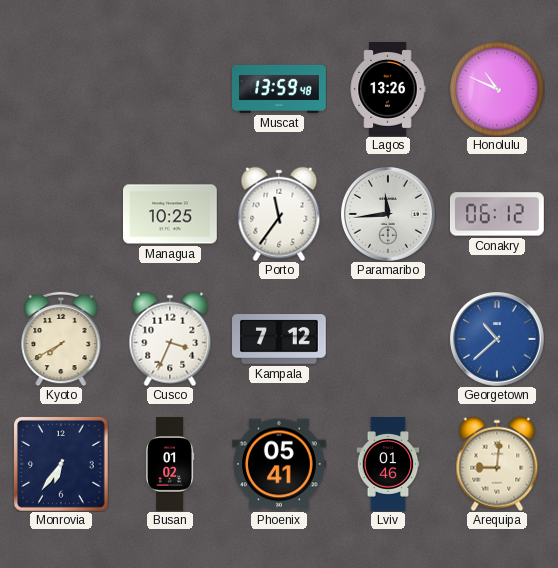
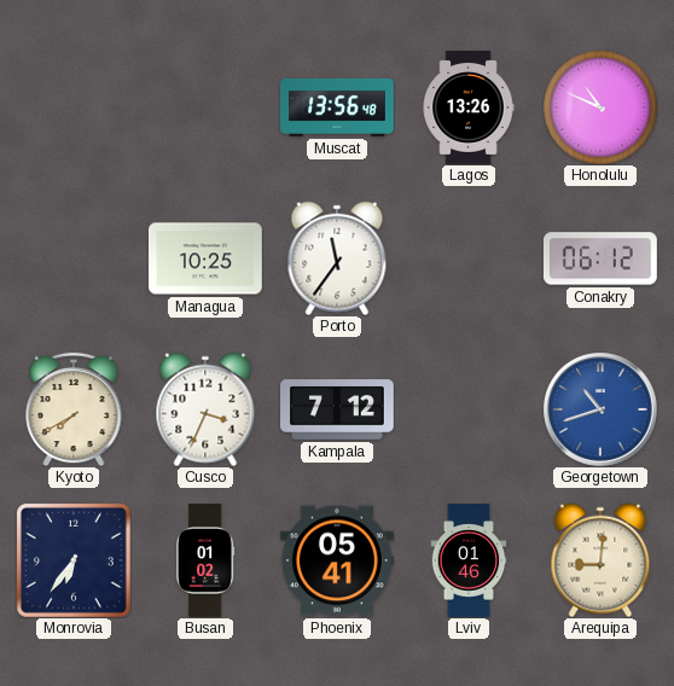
Muscat: 13:59 -> 13:56 (338, 107)
Paramaribo: 11:44 -> none (388, 214)
Georgetown: 10:38 -> 10:42 (600, 409)
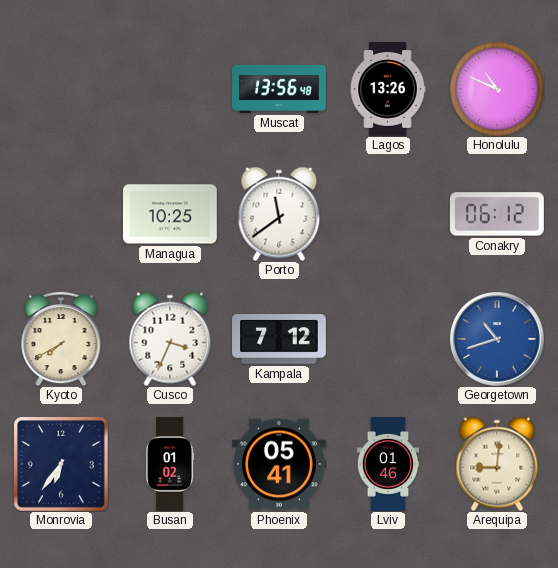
Porto: 11:36 -> 11:39 (279, 214)
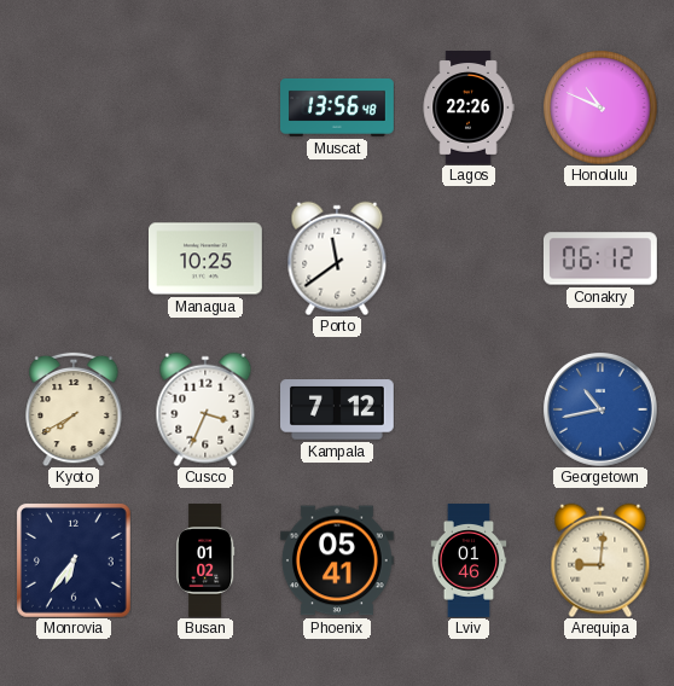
Lagos: 13:26 -> 22:26 (469, 109)
Georgetown: 10:42 -> 10:43 (600, 409)
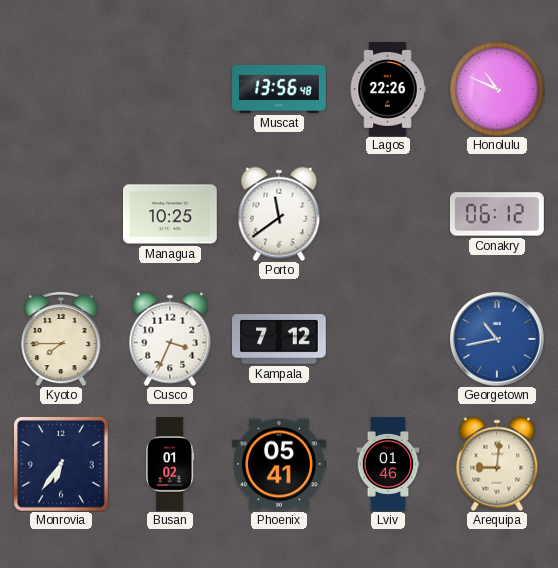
Kyoto: 7:40 -> 7:45 (61, 339)
